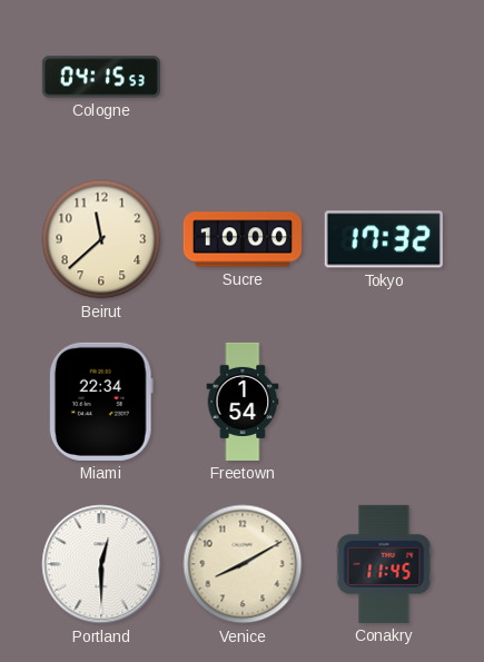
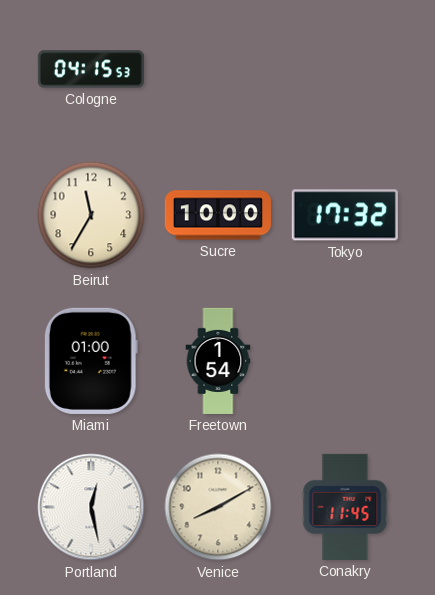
Beirut: 11:38 -> 11:35 (91, 215)
Miami: 22:34 -> 01:00 (91, 361)
Portland: 12:30 -> 12:28 (91, 507)
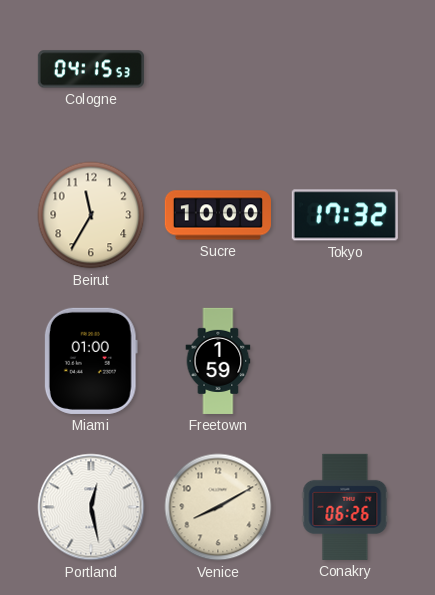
Freetown: 1:54 -> 1:59 (218, 361)
Conakry: 11:45 -> 06:26 (345, 507)
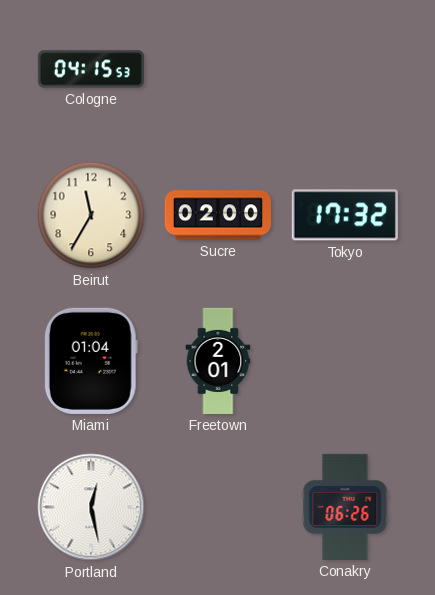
Sucre: 10:00 -> 02:00 (218, 215)
Miami: 01:00 -> 01:04 (91, 361)
Freetown: 1:59 -> 2:01 (218, 361)
Venice: 8:10 -> none (218, 507)
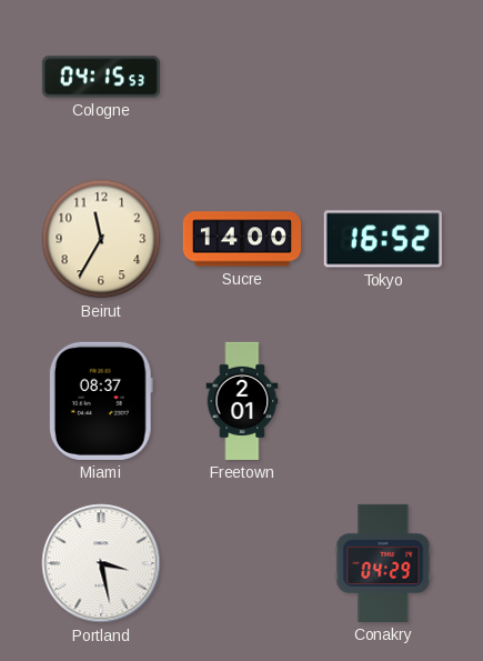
Sucre: 02:00 -> 14:00 (242, 239)
Tokyo: 17:32 -> 16:52 (383, 239)
Miami: 01:04 -> 08:37 (101, 401)
Portland: 12:28 -> 3:28 (101, 563)
Conakry: 06:26 -> 04:29 (383, 563)
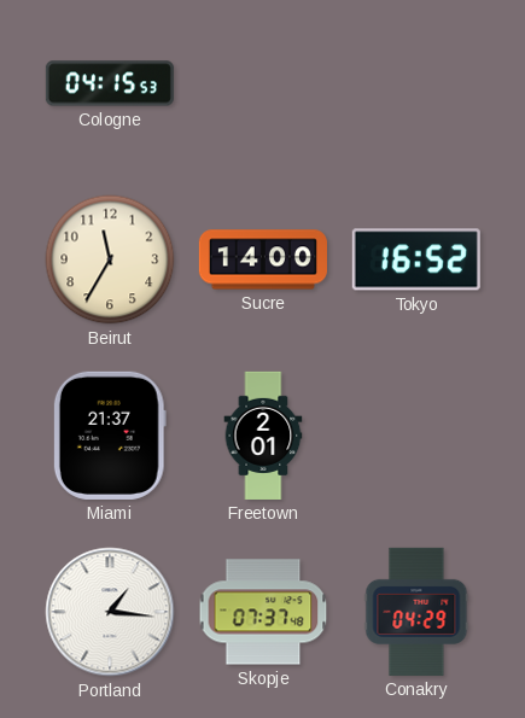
Miami: 08:37 -> 21:37 (110, 436)
Portland: 3:28 -> 1:16 (110, 612)
Skopje: none -> 07:37 (263, 612)
